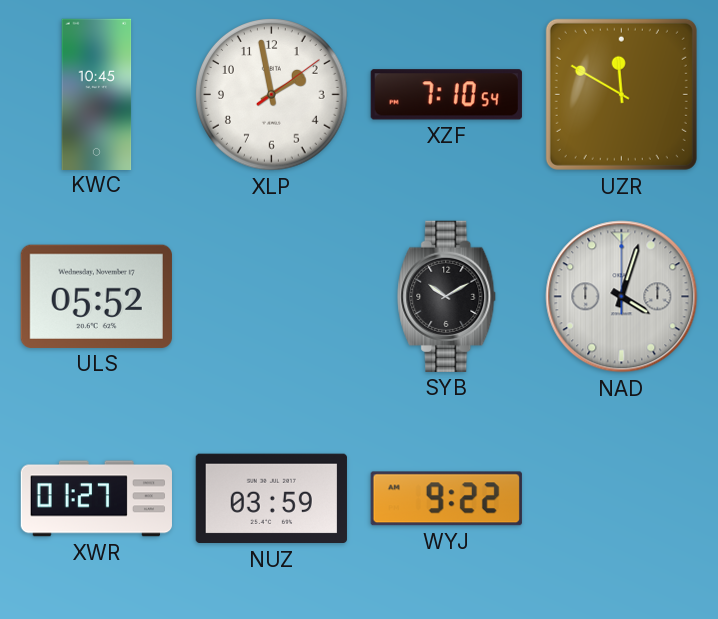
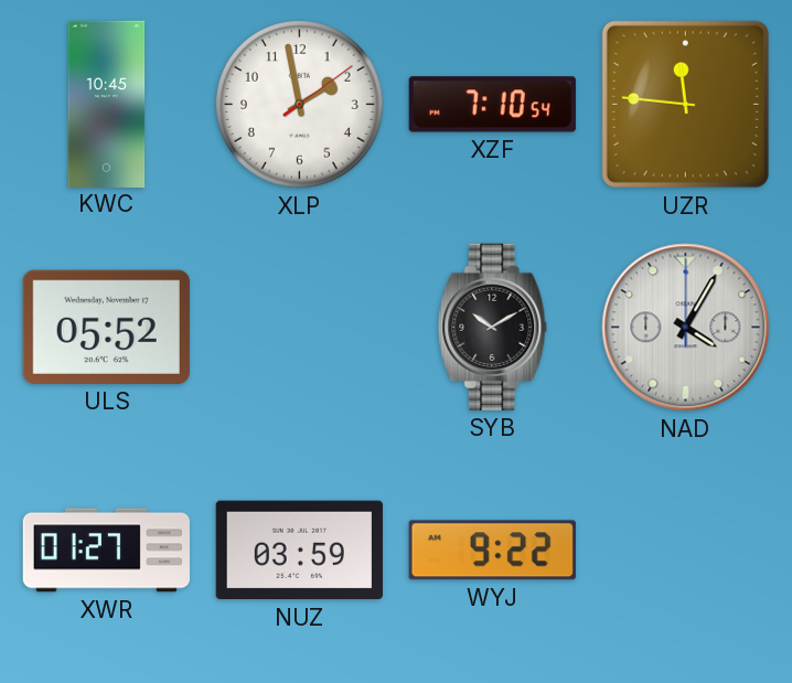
UZR: 11:50 -> 11:46 (685, 104)
NAD: 4:03 -> 4:05 (686, 328)
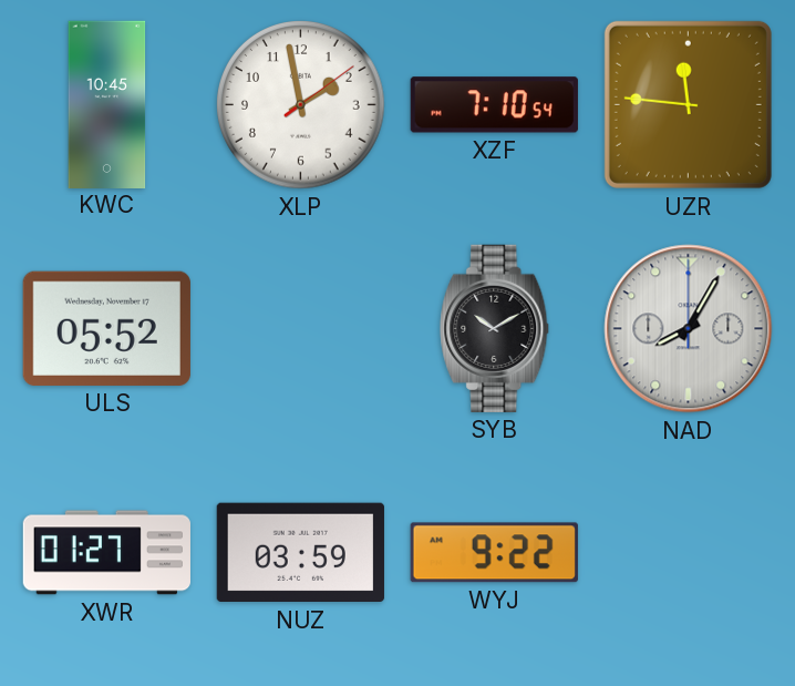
NAD: 4:05 -> 8:05 (689, 329)
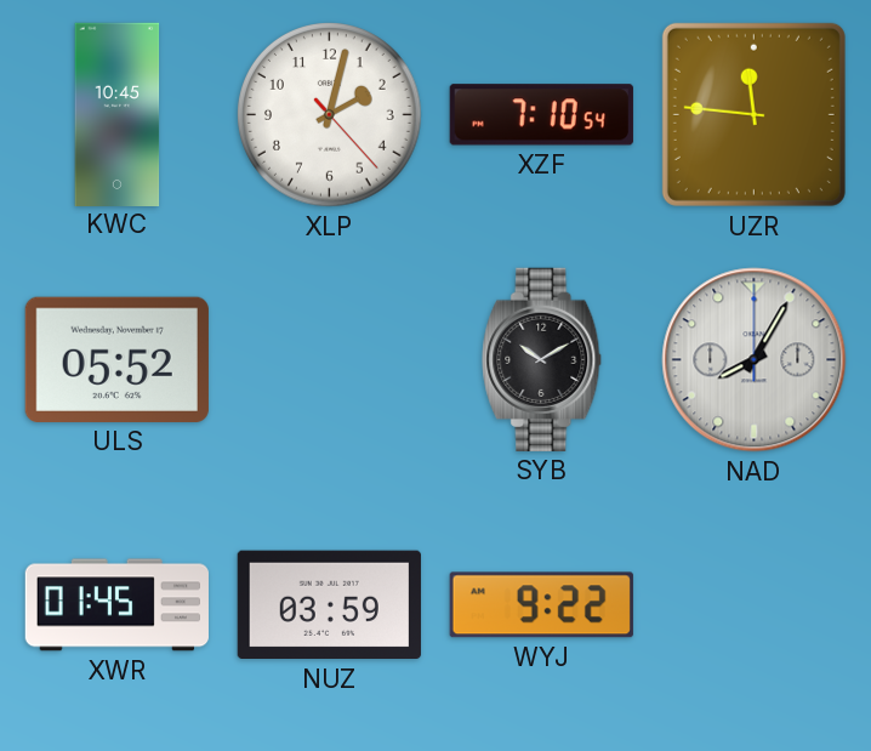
XLP: 1:58 -> 2:02 (330, 115)
XWR: 01:27 -> 01:45 (116, 605)
